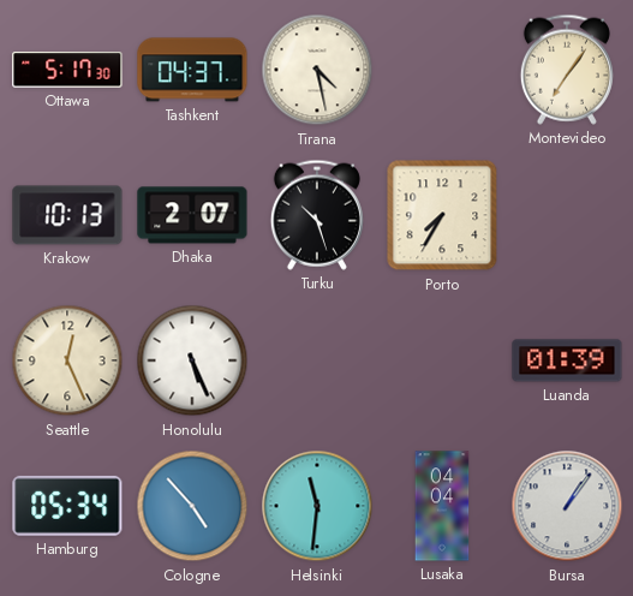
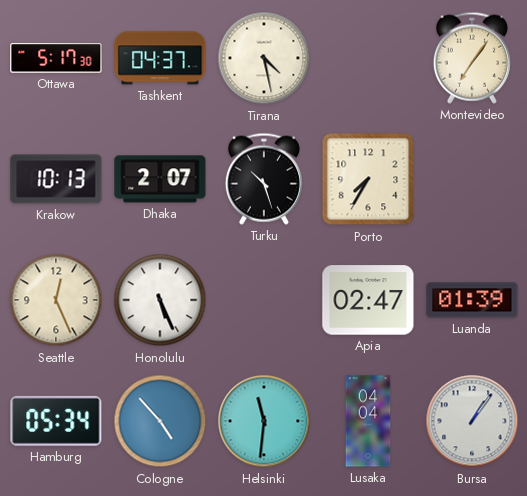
Apia: none -> 02:47 (368, 300)
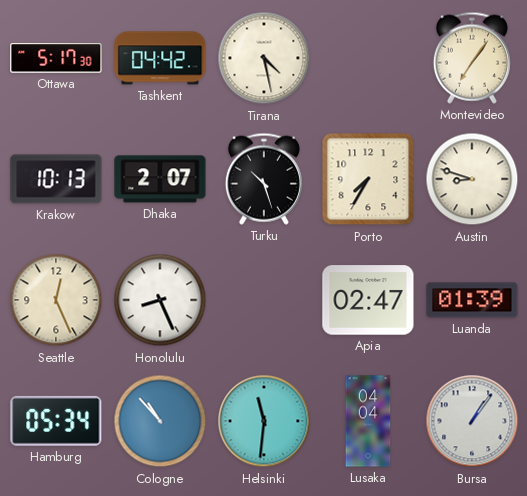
Tashkent: 04:37 -> 04:42 (160, 58)
Austin: none -> 8:48 (472, 179)
Honolulu: 5:26 -> 8:26 (160, 300)
Cologne: 4:53 -> 10:53 (160, 421)
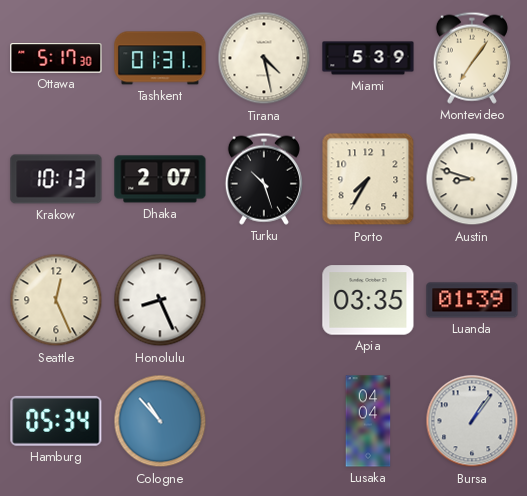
Tashkent: 04:42 -> 01:31 (160, 58)
Miami: none -> 5:39 (368, 58)
Apia: 02:47 -> 03:35 (368, 300)
Helsinki: 11:31 -> none (264, 421)
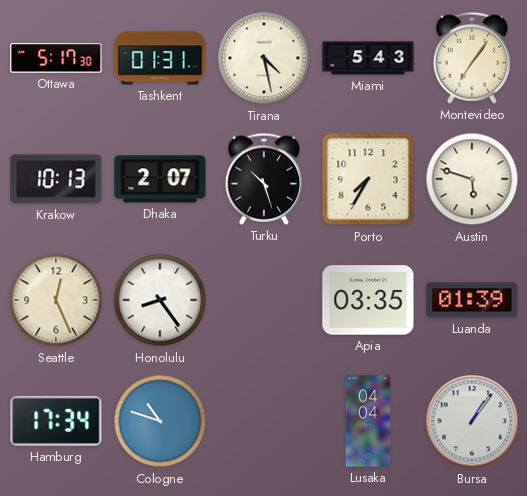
Miami: 5:39 -> 5:43 (368, 58)
Austin: 8:48 -> 5:48 (472, 179)
Honolulu: 8:26 -> 8:24 (160, 300)
Hamburg: 05:34 -> 17:34 (56, 421)
Cologne: 10:53 -> 10:48 (160, 421)
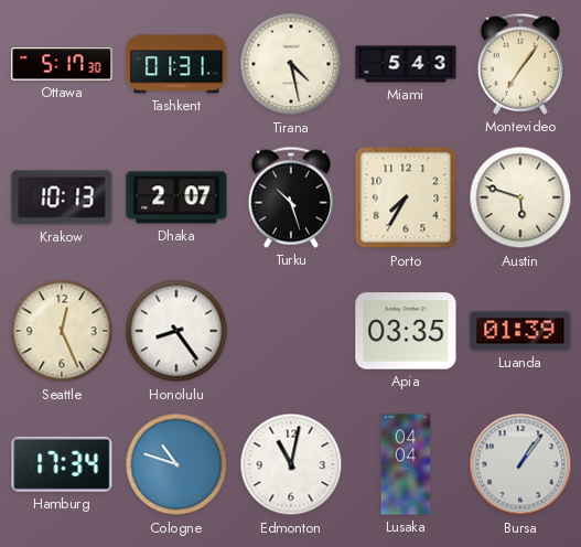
Edmonton: none -> 11:02 (291, 464)
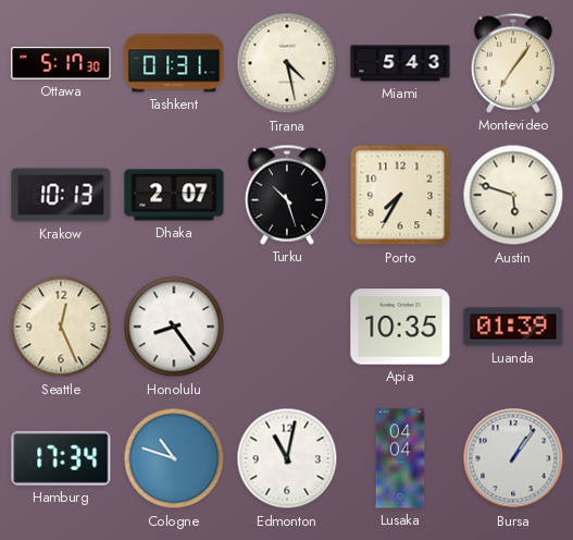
Apia: 03:35 -> 10:35 (400, 327)
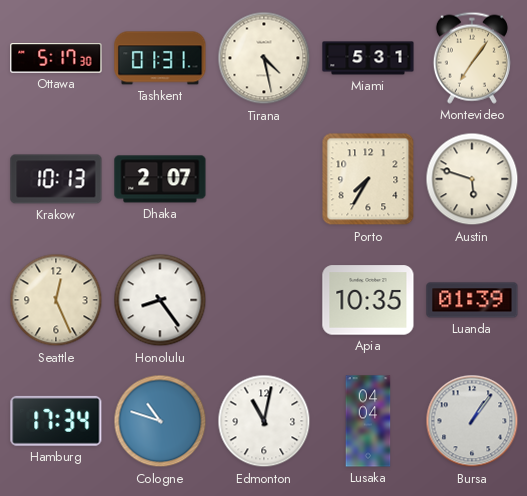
Miami: 5:43 -> 5:31 (368, 58)
Turku: 10:27 -> none (287, 195)
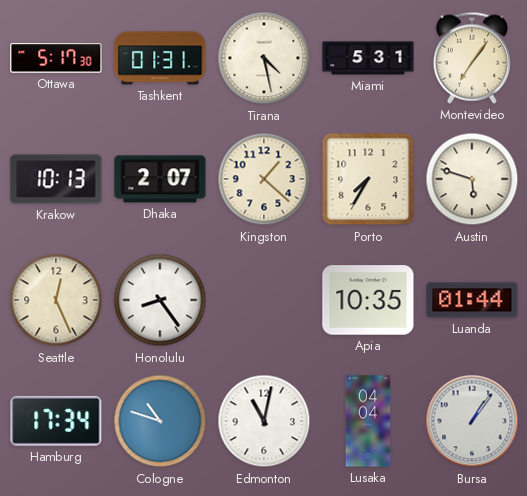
Kingston: none -> 1:22 (264, 179)
Luanda: 01:39 -> 01:44 (472, 300)
